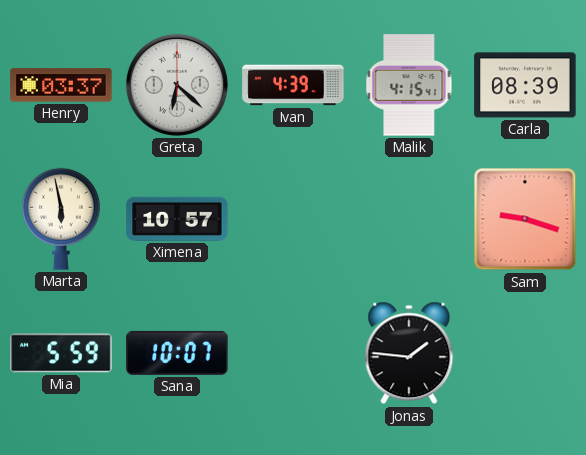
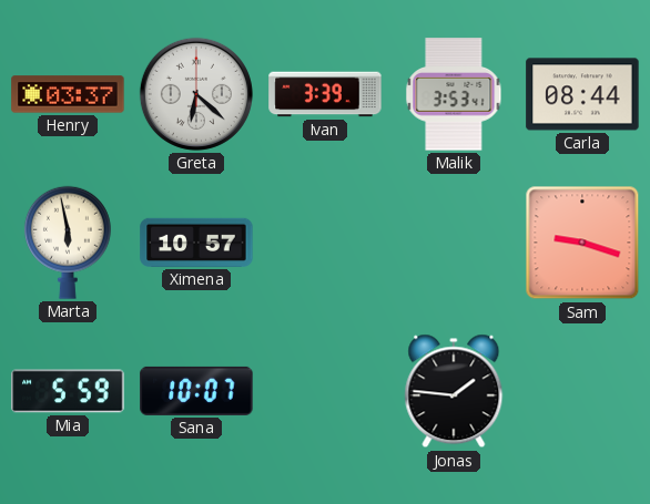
Ivan: 4:39 -> 3:39 (325, 94)
Malik: 4:15 -> 3:53 (454, 94)
Carla: 08:39 -> 08:44 (582, 94)
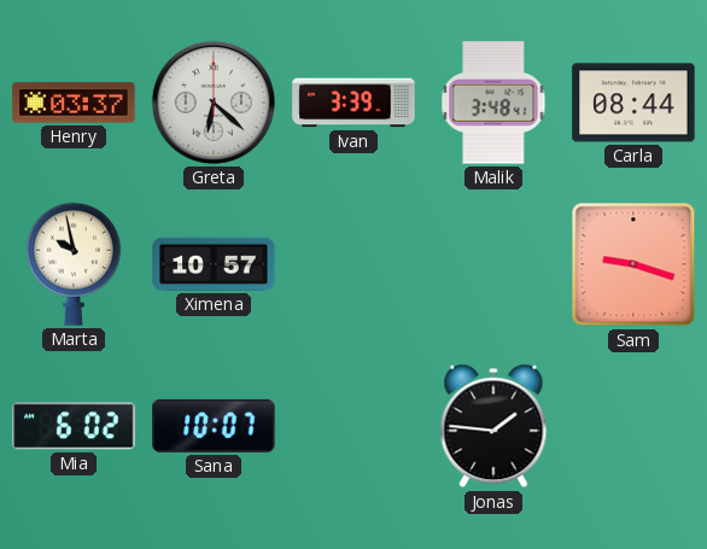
Malik: 3:53 -> 3:48 (493, 103)
Marta: 5:58 -> 9:58 (74, 264)
Mia: 5:59 -> 6:02 (74, 426)
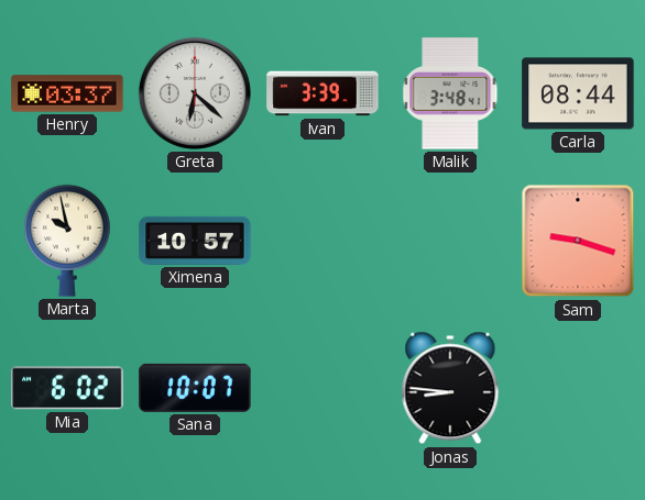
Jonas: 1:46 -> 8:46 (450, 388)
